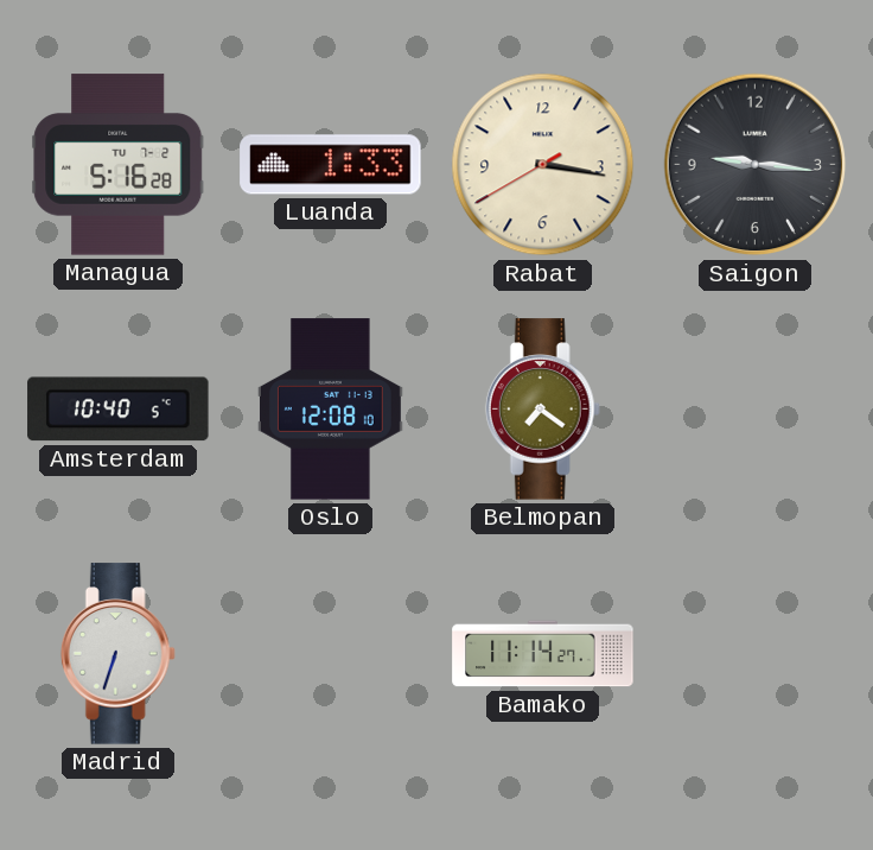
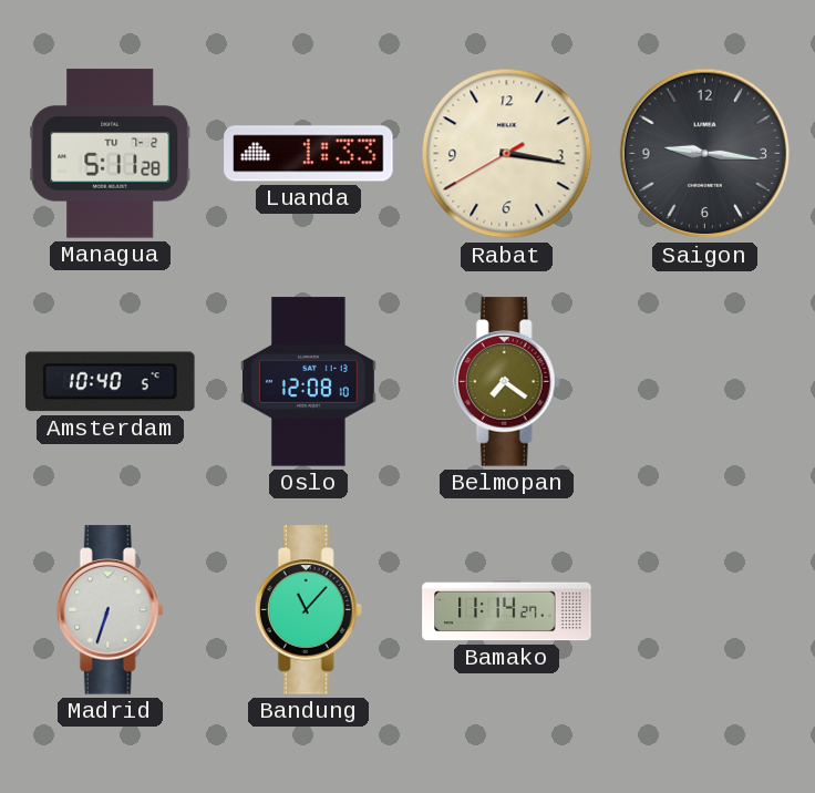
Managua: 5:16 -> 5:11 (111, 154)
Bandung: none -> 11:07 (308, 610)
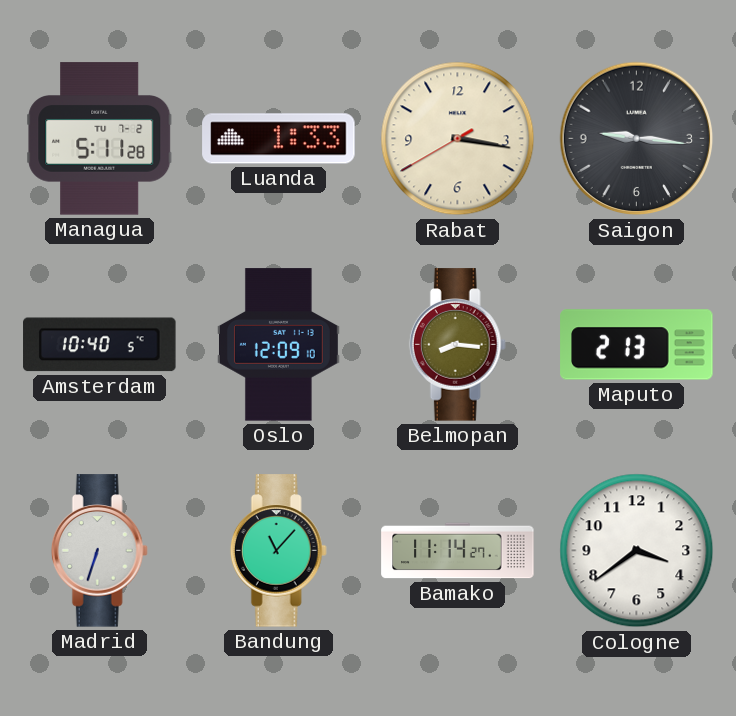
Oslo: 12:08 -> 12:09 (279, 345)
Belmopan: 7:21 -> 8:16 (457, 345)
Maputo: none -> 2:13 (637, 345)
Cologne: none -> 3:39 (637, 551)
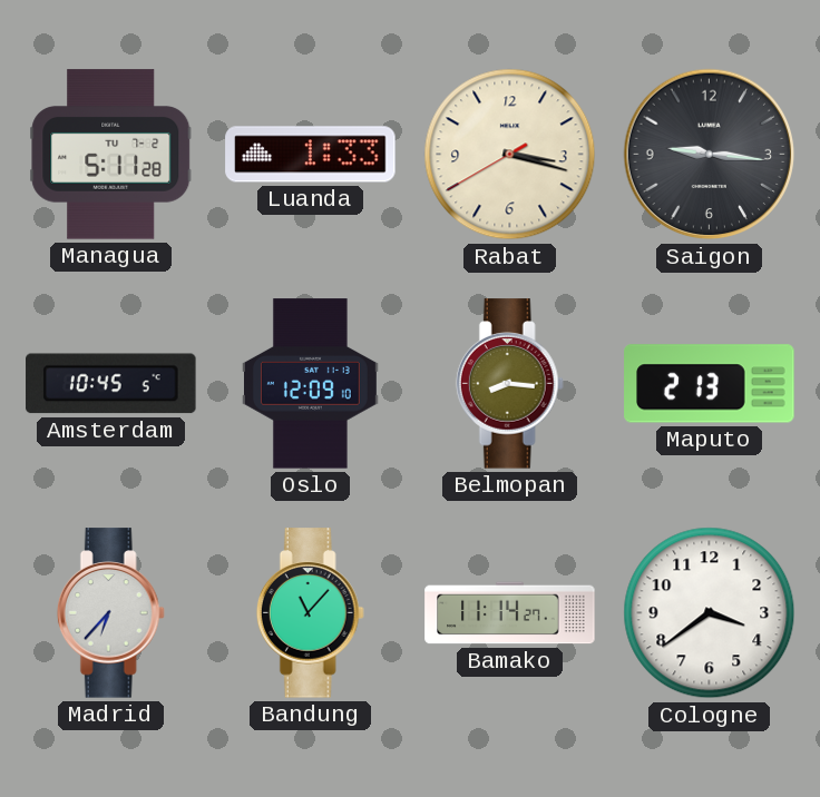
Rabat: 3:16 -> 3:17 (510, 155)
Amsterdam: 10:40 -> 10:45 (111, 384)
Madrid: 6:33 -> 6:37 (110, 613)
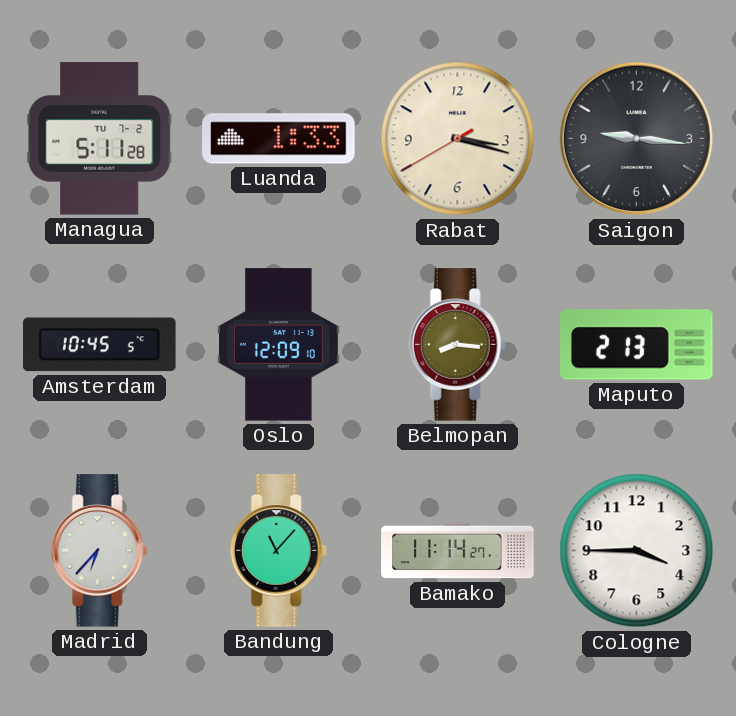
Cologne: 3:39 -> 3:45 (637, 551)
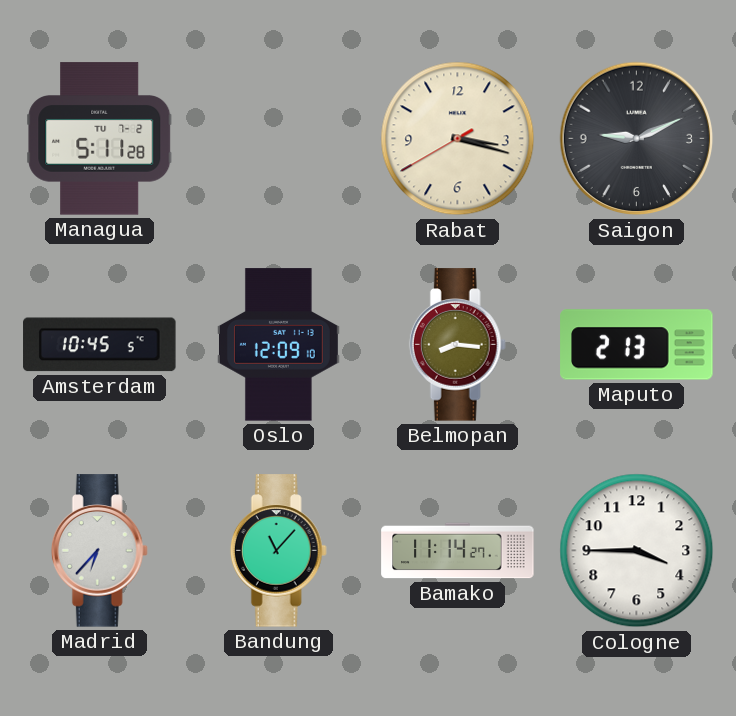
Luanda: 1:33 -> none (279, 139)
Saigon: 9:16 -> 9:11 (637, 139)
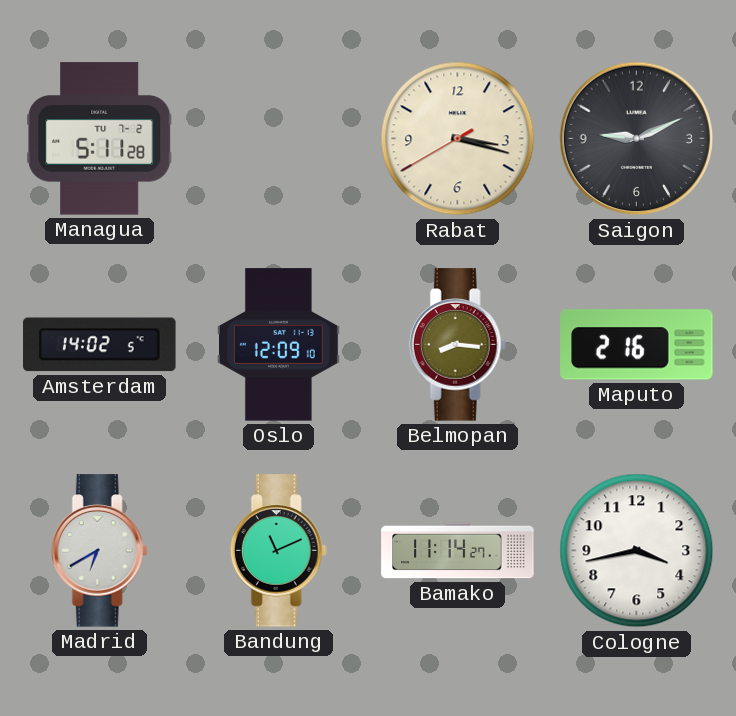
Amsterdam: 10:45 -> 14:02 (100, 345)
Maputo: 2:13 -> 2:16 (637, 345)
Madrid: 6:37 -> 6:40 (99, 551)
Bandung: 11:07 -> 11:11 (278, 551)
Cologne: 3:45 -> 3:43 (637, 551)
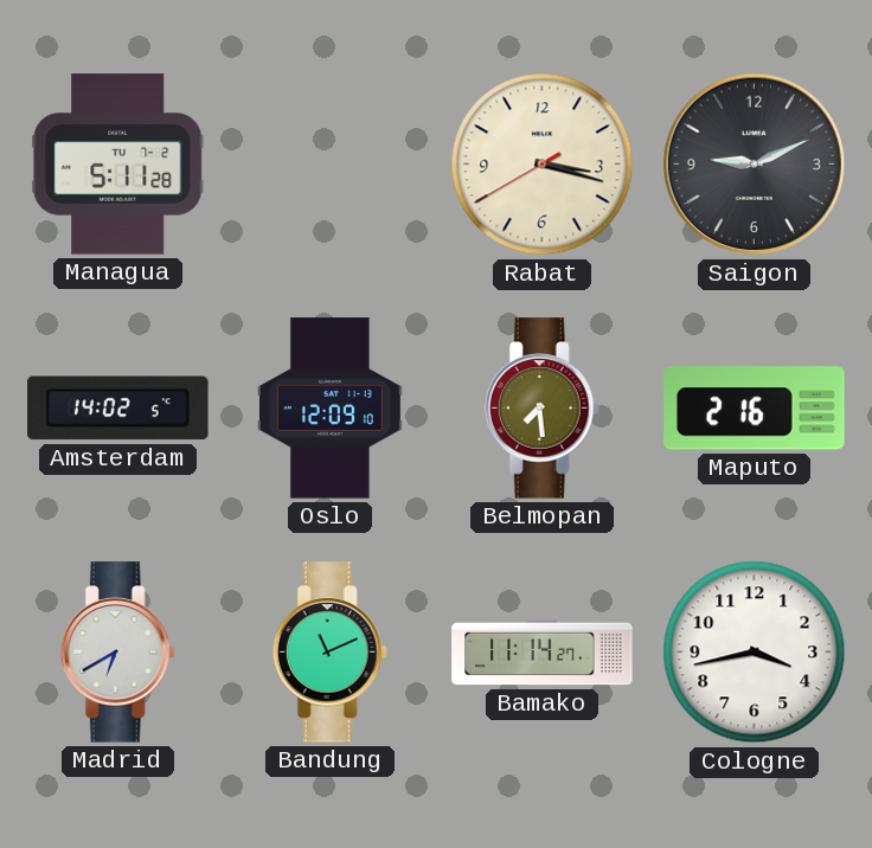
Belmopan: 8:16 -> 7:29 (541, 409)
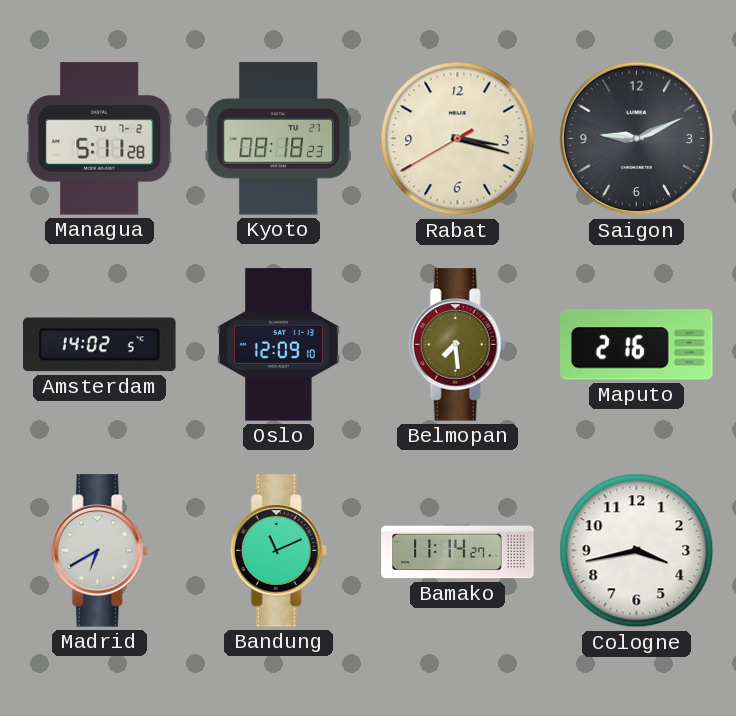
Kyoto: none -> 08:18 (278, 139)
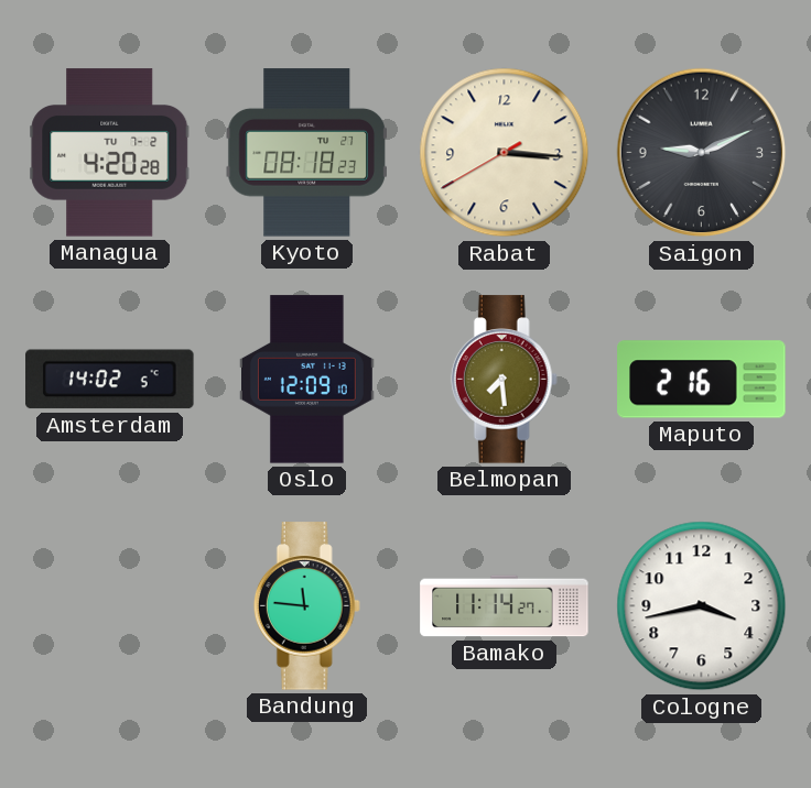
Managua: 5:11 -> 4:20 (110, 153)
Rabat: 3:17 -> 3:15 (505, 153)
Madrid: 6:40 -> none (99, 551)
Bandung: 11:11 -> 11:46 (306, 606)
